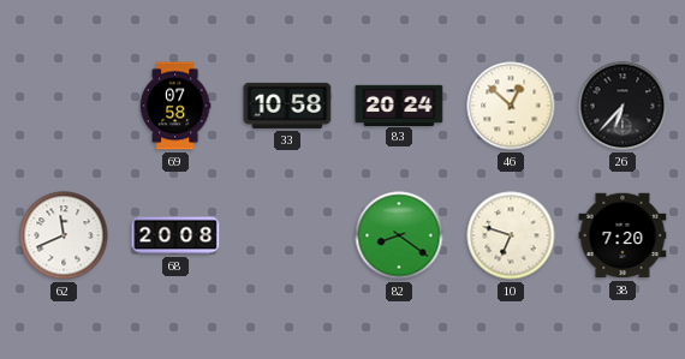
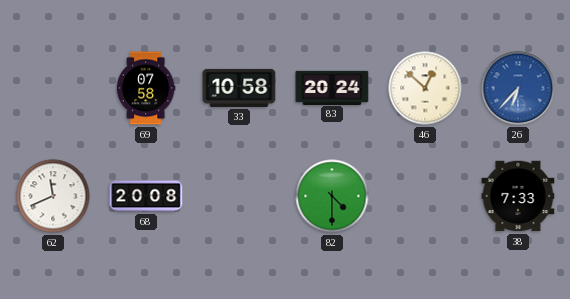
26 dial: black -> blue (518, 88)
82: 8:21 -> 4:30 (332, 196)
10: 6:48 -> none (511, 235)
38: 7:20 -> 7:33 (518, 196)
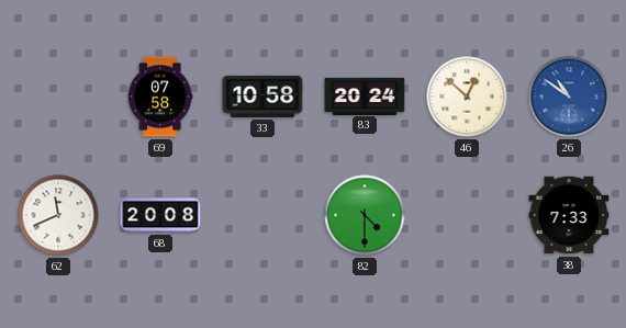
26: 6:37 -> 10:51 (569, 97)
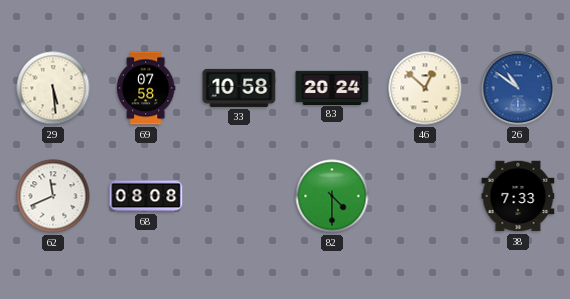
29: none -> 5:29 (53, 88)
68: 20:08 -> 08:08 (146, 196)
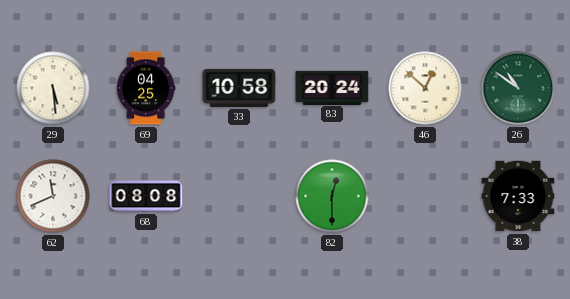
69: 07:58 -> 04:25 (146, 88)
26 dial: blue -> green (518, 88)
82: 4:30 -> 12:30 (332, 196)
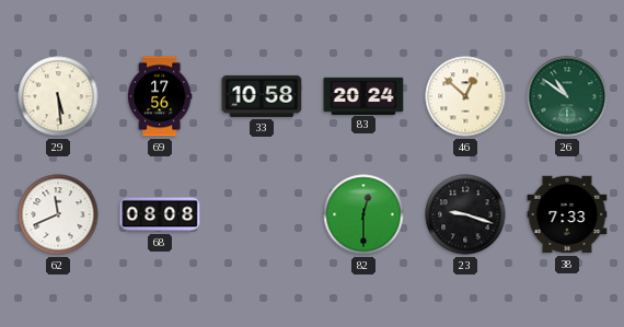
69: 04:25 -> 17:56 (160, 96)
23: none -> 9:18 (465, 214)
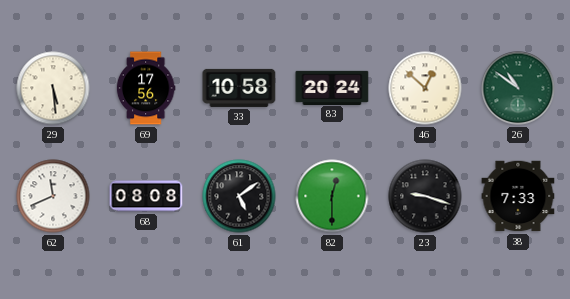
61: none -> 5:09 (239, 196)
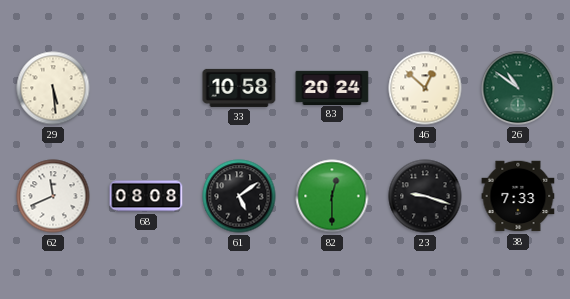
69: 17:56 -> none (146, 88)
